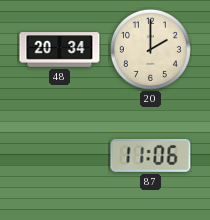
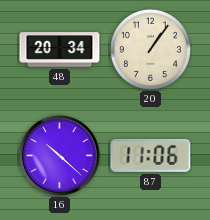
20: 2:00 -> 1:06 (150, 49)
16: none -> 10:22 (60, 156)
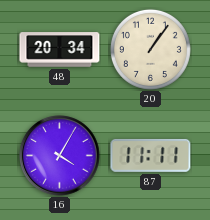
16: 10:22 -> 4:05 (60, 156)
87: 11:06 -> 11:11 (151, 155)
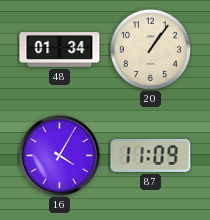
48: 20:34 -> 01:34 (60, 50)
87: 11:11 -> 11:09 (151, 155)
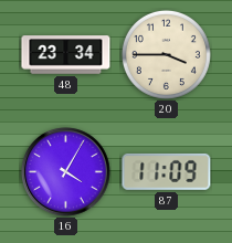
48: 01:34 -> 23:34 (66, 55)
20: 1:06 -> 3:45 (166, 54)
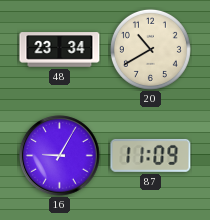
20: 3:45 -> 10:40 (150, 49)
16: 4:05 -> 9:05 (60, 156)
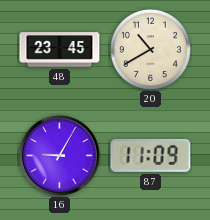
48: 23:34 -> 23:45 (60, 50)
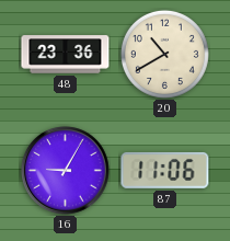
48: 23:45 -> 23:36 (66, 55)
87: 11:09 -> 11:06 (165, 170)
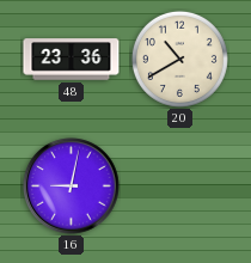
16: 9:05 -> 9:02 (72, 186)
87: 11:06 -> none (165, 170)
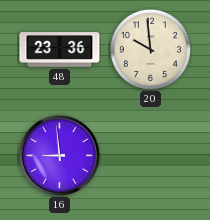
20: 10:40 -> 9:59 (150, 49)
16: 9:02 -> 8:59 (60, 156)
